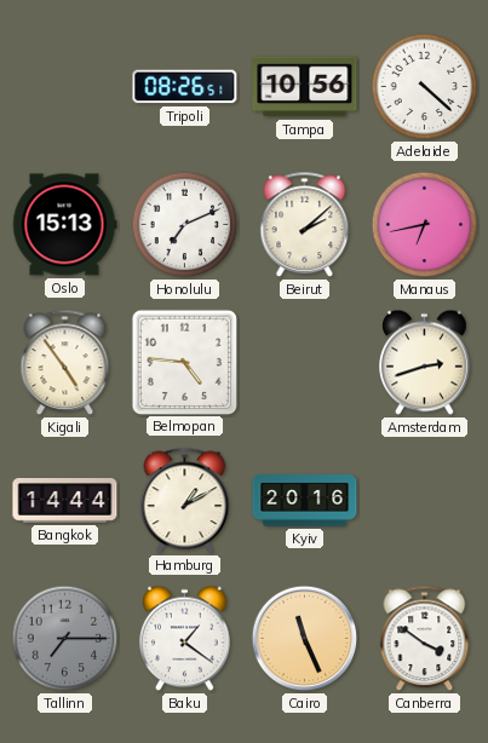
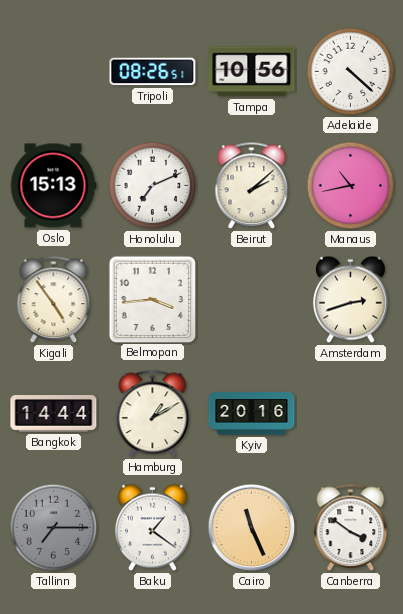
Manaus: 6:43 -> 10:43 (351, 186)
Belmopan: 4:46 -> 3:44 (152, 299)
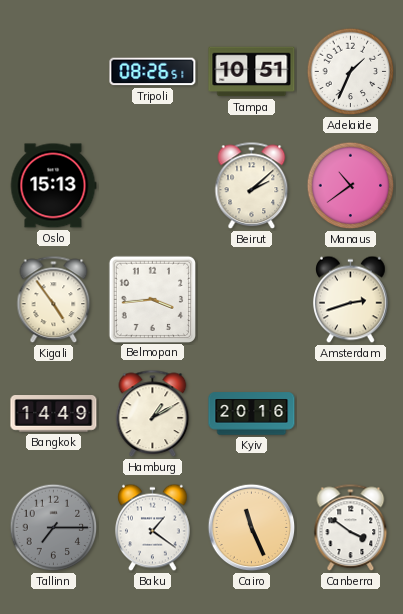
Tampa: 10:56 -> 10:51 (252, 72)
Adelaide: 4:22 -> 1:34 (351, 72)
Honolulu: 7:11 -> none (153, 186)
Manaus: 10:43 -> 10:39 (351, 186)
Bangkok: 14:44 -> 14:49 (54, 414)
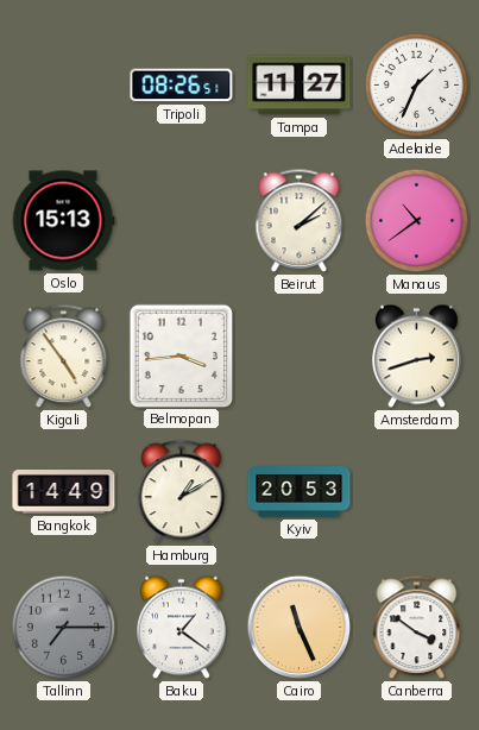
Tampa: 10:51 -> 11:27 (300, 86)
Kyiv: 20:16 -> 20:53 (300, 492)
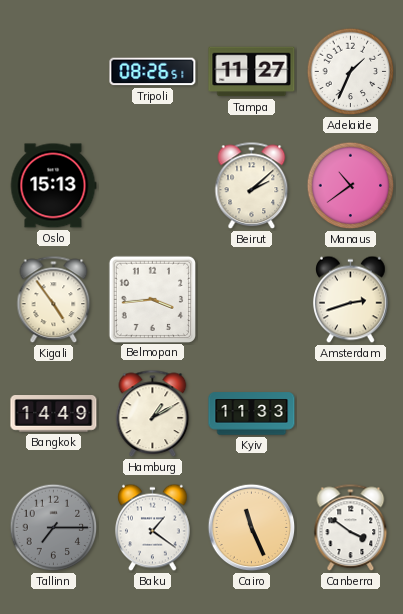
Kyiv: 20:53 -> 11:33 (252, 414)
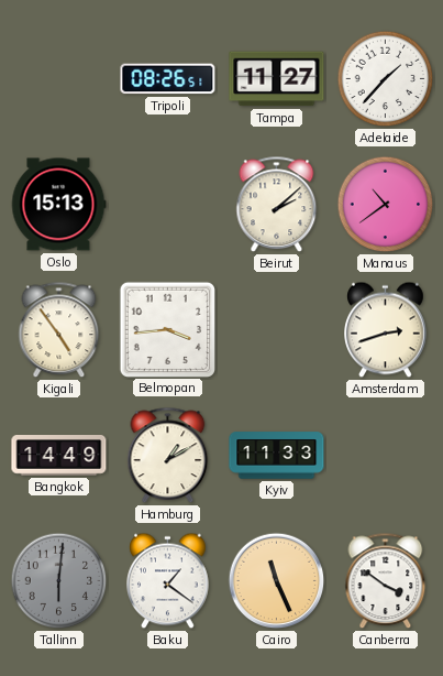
Adelaide: 1:34 -> 1:37 (386, 79)
Tallinn: 7:15 -> 6:01 (59, 581)
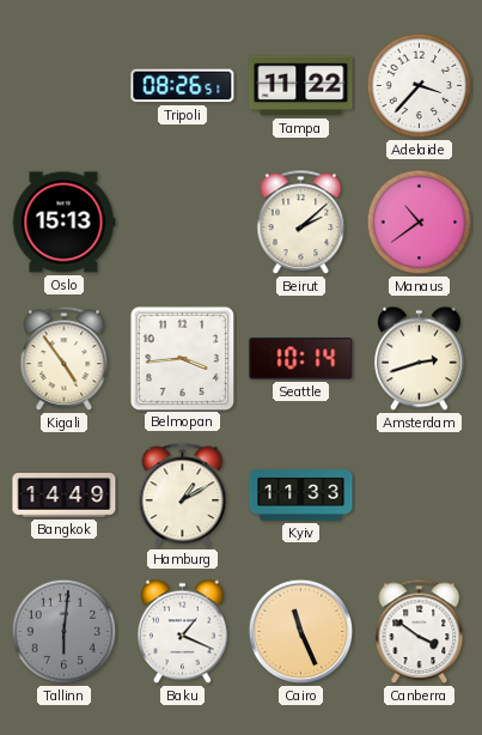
Tampa: 11:27 -> 11:22 (301, 86)
Adelaide: 1:37 -> 3:37 (420, 86)
Seattle: none -> 10:14 (301, 359)
Baku: 1:21 -> 1:19 (183, 632)
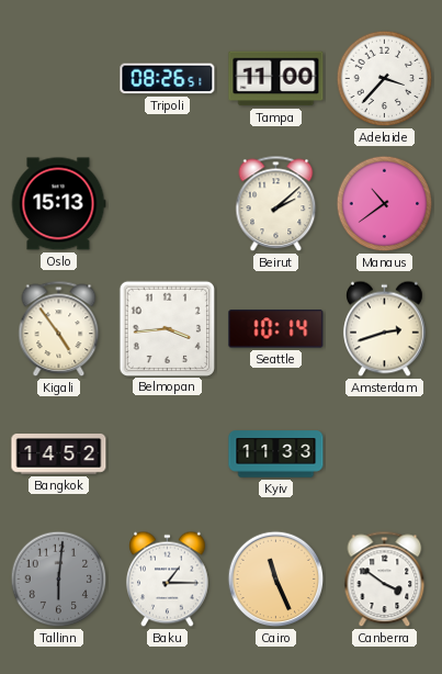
Tampa: 11:22 -> 11:00 (276, 79)
Bangkok: 14:49 -> 14:52 (59, 454)
Hamburg: 1:10 -> none (183, 496)
Baku: 1:19 -> 1:15 (168, 580)
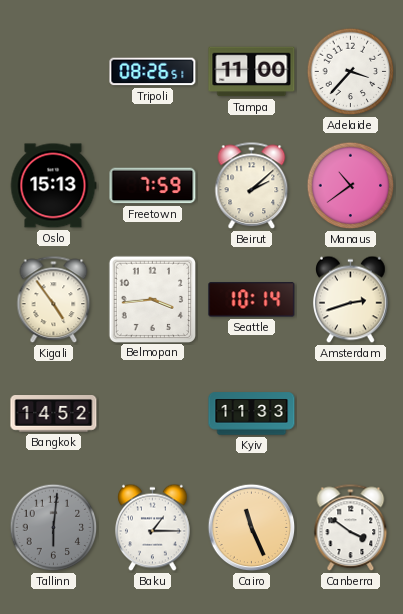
Freetown: none -> 7:59 (153, 186)
